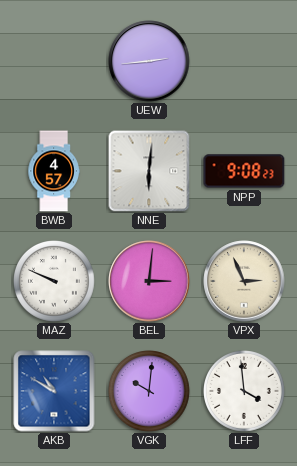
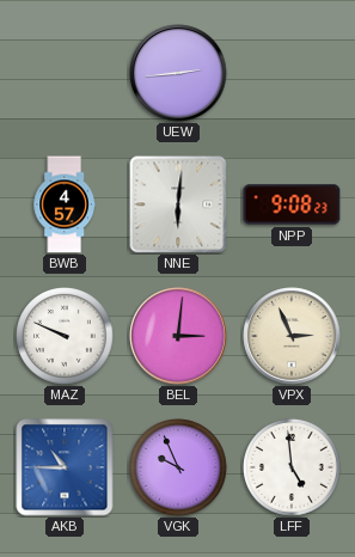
AKB: 10:50 -> 10:45 (65, 467)
VGK: 10:01 -> 9:56 (179, 469)
LFF: 3:59 -> 4:59 (293, 469)
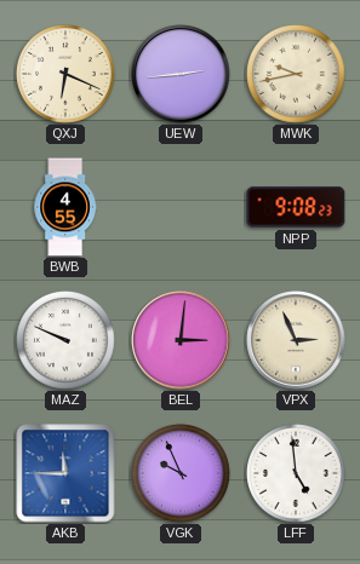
QXJ: none -> 6:19 (67, 75)
MWK: none -> 9:43 (297, 75)
BWB: 4:57 -> 4:55 (65, 207)
NNE: 6:01 -> none (178, 204)
AKB: 10:45 -> 11:45 (65, 473)
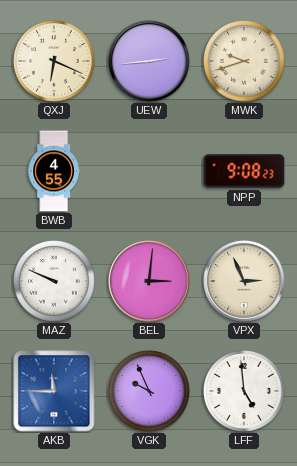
MWK: 9:43 -> 9:42 (245, 62)
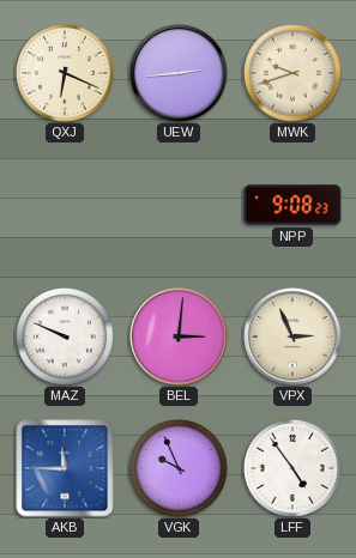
BWB: 4:55 -> none (54, 171)
LFF: 4:59 -> 4:54 (294, 469)
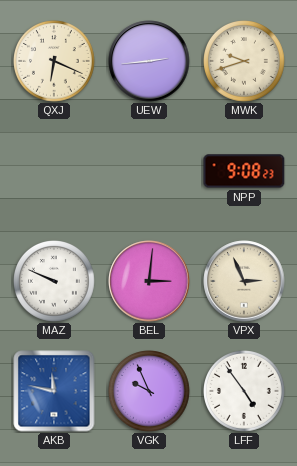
AKB: 11:45 -> 11:47 (54, 391)
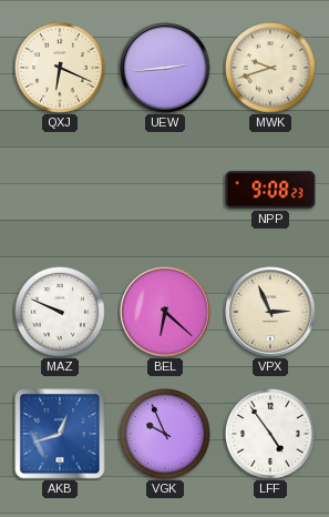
BEL: 3:01 -> 6:22 (165, 312)
AKB: 11:47 -> 12:42 (60, 434)
